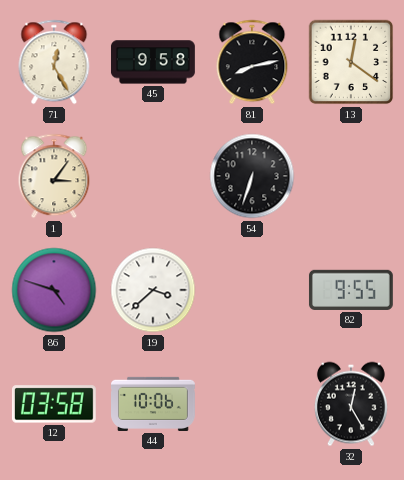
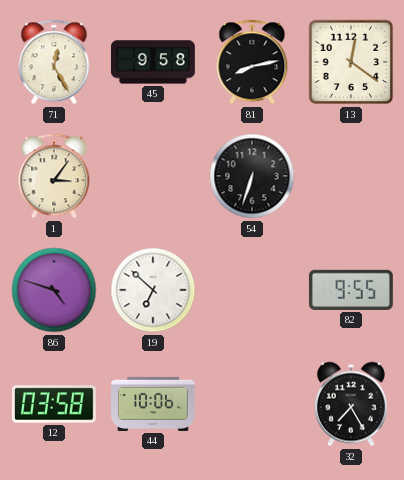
19: 3:38 -> 6:52 (153, 290)
32: 12:25 -> 7:25 (351, 404)
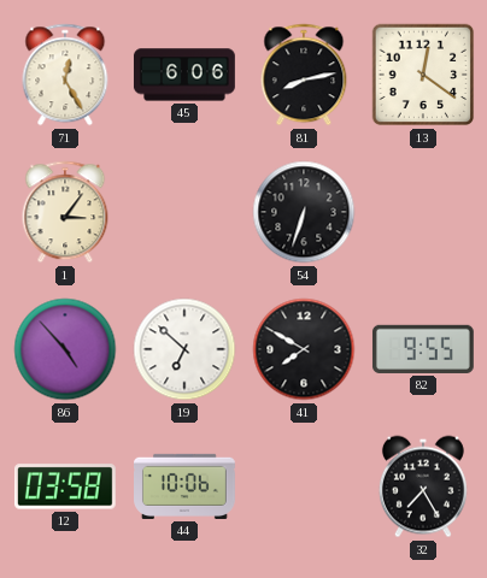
45: 9:58 -> 6:06 (184, 75)
86: 4:48 -> 4:53 (65, 349)
41: none -> 7:50 (304, 349)
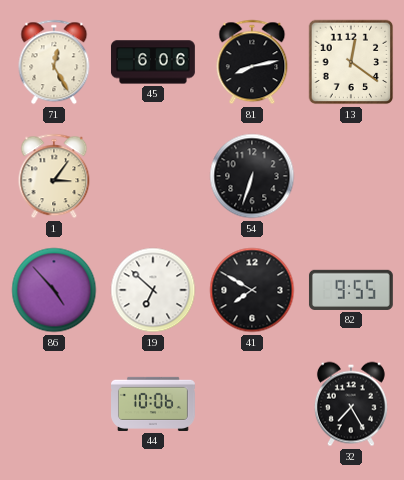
12: 03:58 -> none (65, 486)
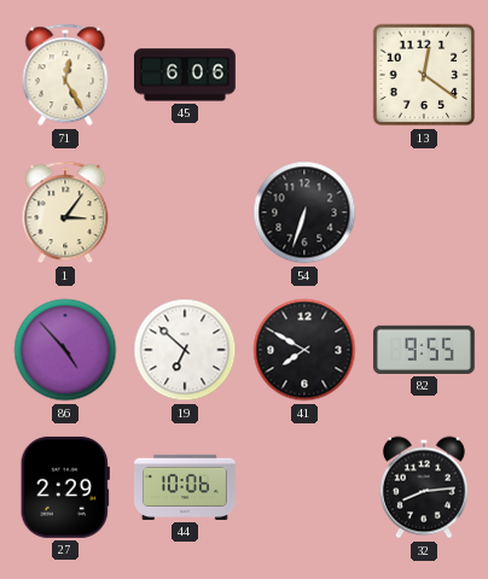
81: 8:13 -> none (252, 62)
27: none -> 2:29 (65, 487)
32: 7:25 -> 8:14 (424, 487)
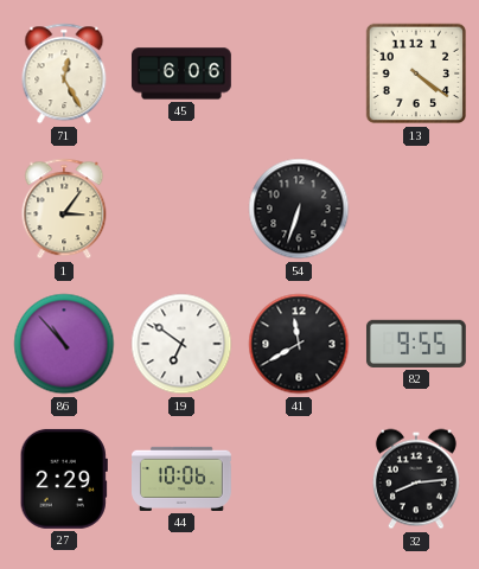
13: 12:21 -> 4:21 (416, 73)
86: 4:53 -> 10:53 (64, 344)
19: 6:52 -> 6:51 (181, 344)
41: 7:50 -> 11:40 (299, 344)
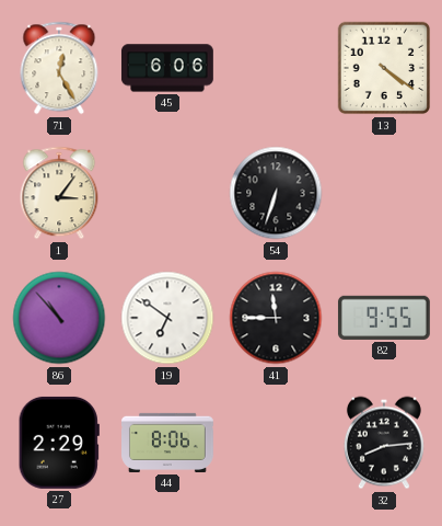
41: 11:40 -> 11:45 (276, 318)
44: 10:06 -> 8:06 (168, 443)
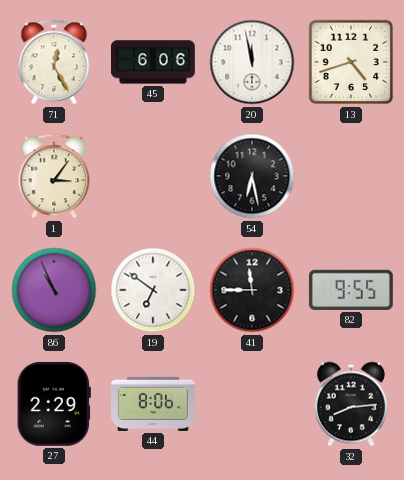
20: none -> 11:58 (252, 62)
13: 4:21 -> 4:42 (351, 62)
54: 6:33 -> 6:28 (252, 176)
86: 10:53 -> 10:56 (54, 290)
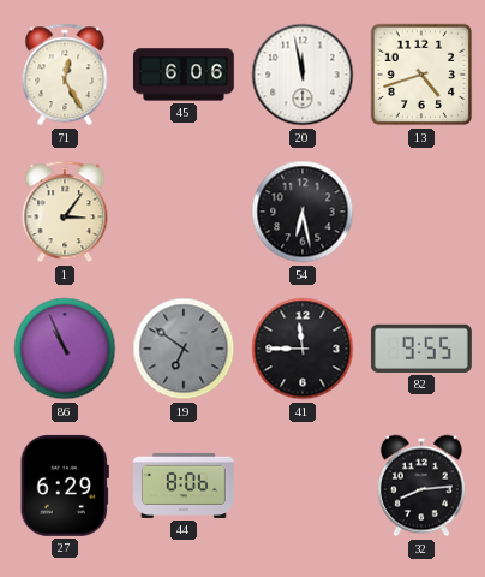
19 dial: white -> grey (184, 349)
27: 2:29 -> 6:29 (65, 486)
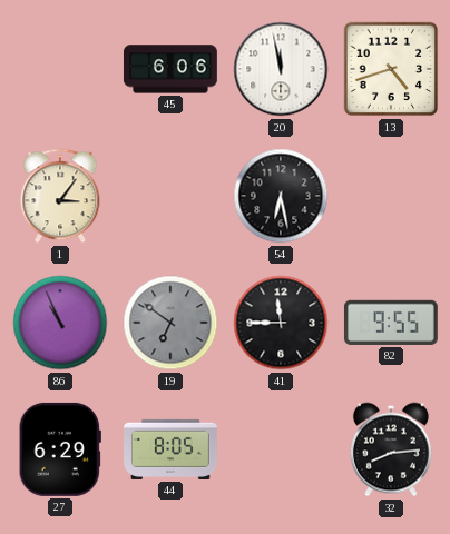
71: 12:25 -> none (65, 75)
44: 8:06 -> 8:05 (172, 449)
